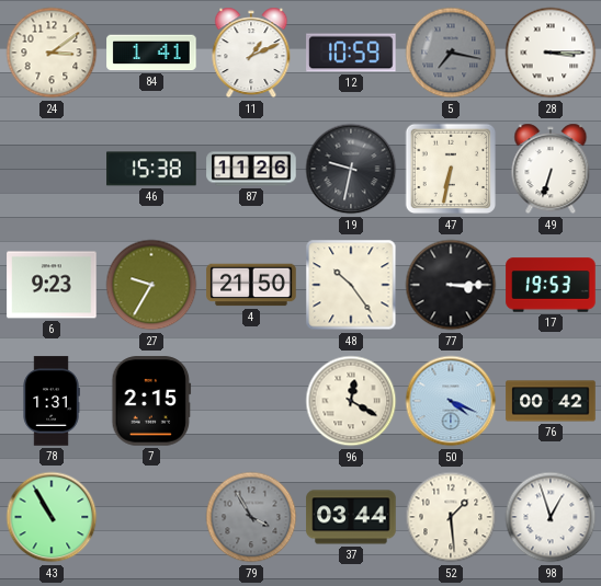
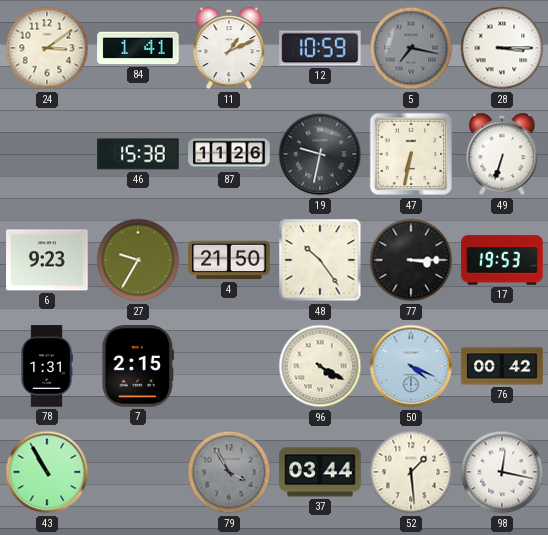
96: 12:20 -> 4:20 (320, 366)
98: 12:57 -> 12:17 (502, 472)
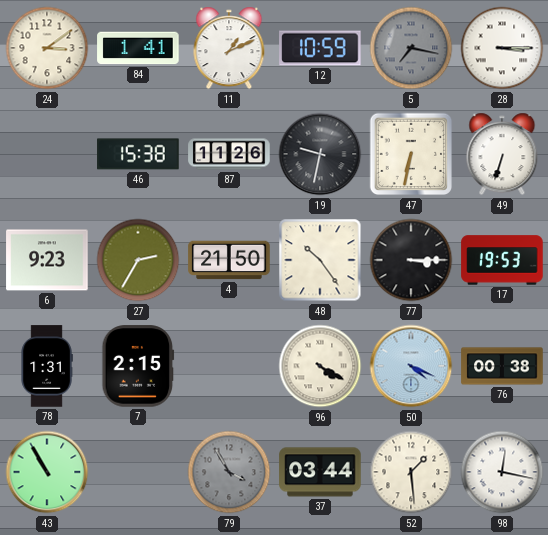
27: 9:35 -> 2:35 (138, 260)
76: 00:42 -> 00:38 (502, 366)
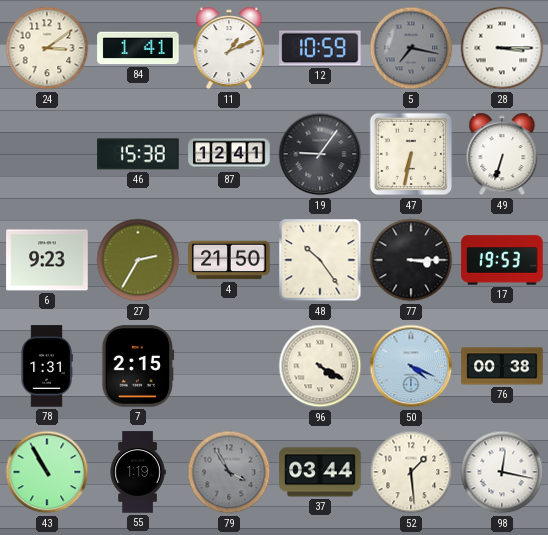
87: 11:26 -> 12:41 (229, 154)
19: 9:32 -> 9:06 (320, 154)
55: none -> 1:19 (138, 472)
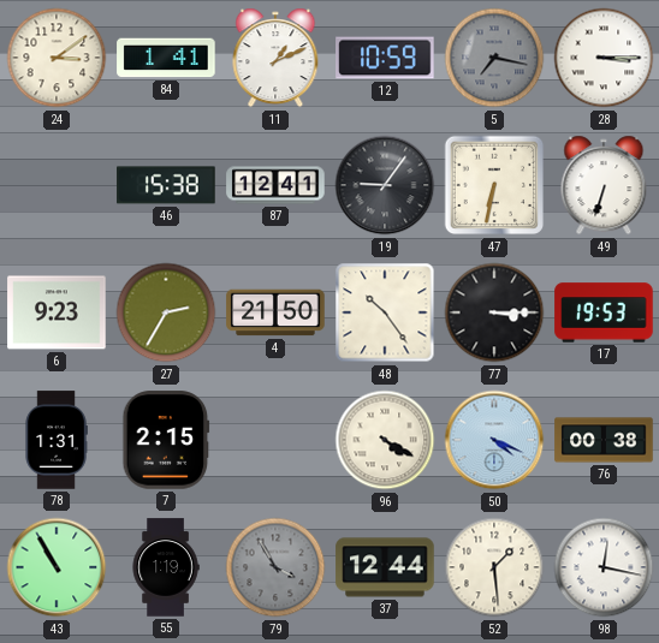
37: 03:44 -> 12:44 (385, 567)
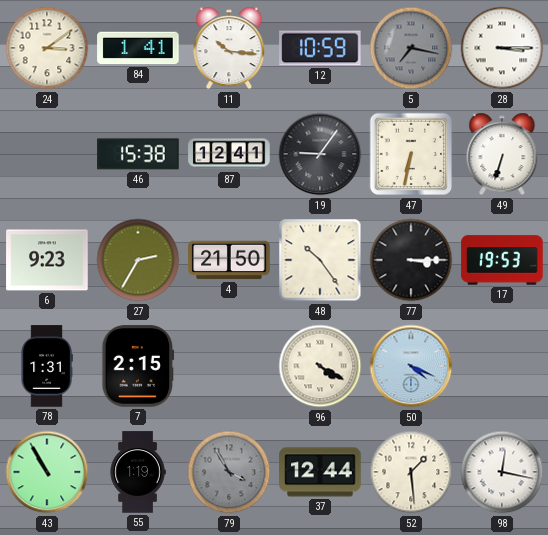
11: 1:11 -> 10:16 (229, 48)
76: 00:38 -> none (604, 440)
